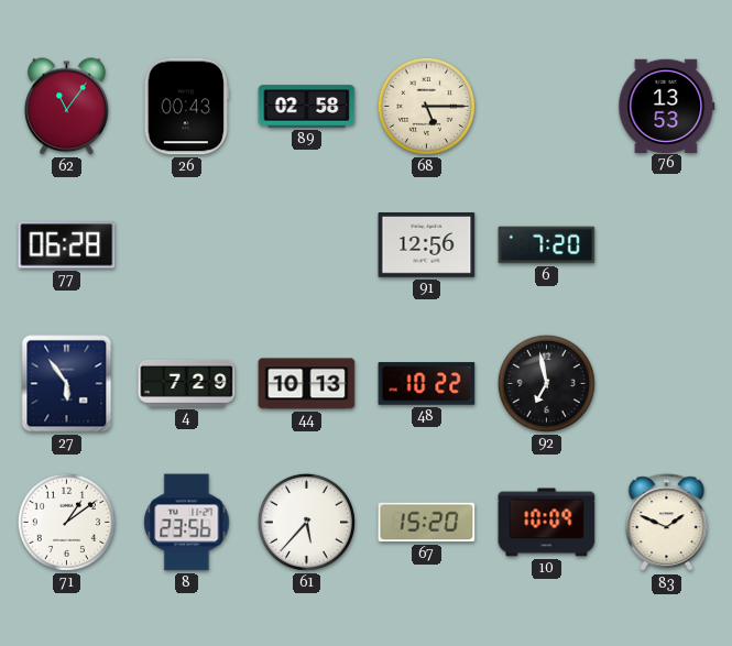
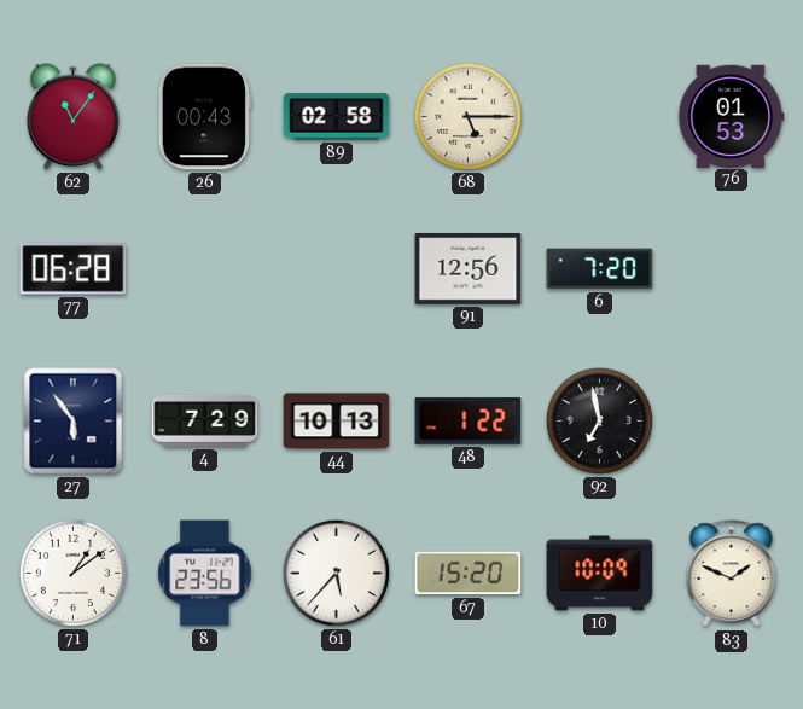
76: 13:53 -> 01:53 (732, 116)
48: 10:22 -> 1:22 (469, 422)
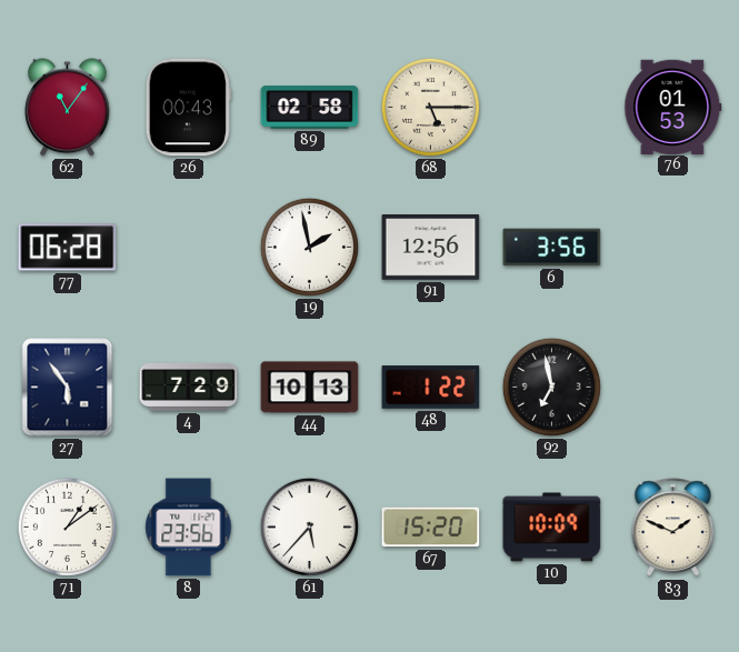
19: none -> 1:58 (309, 247)
6: 7:20 -> 3:56 (552, 248)
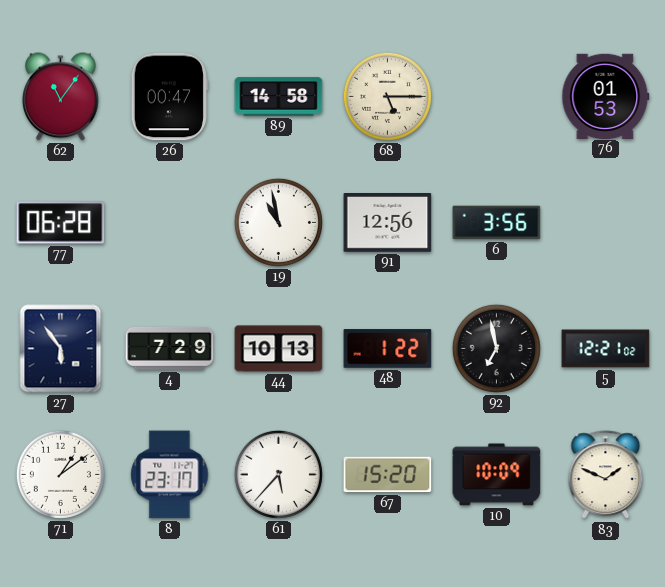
26: 00:43 -> 00:47 (169, 97)
89: 02:58 -> 14:58 (279, 97)
19: 1:58 -> 10:58 (278, 222)
5: none -> 12:21 (606, 349)
8: 23:56 -> 23:17 (170, 475)
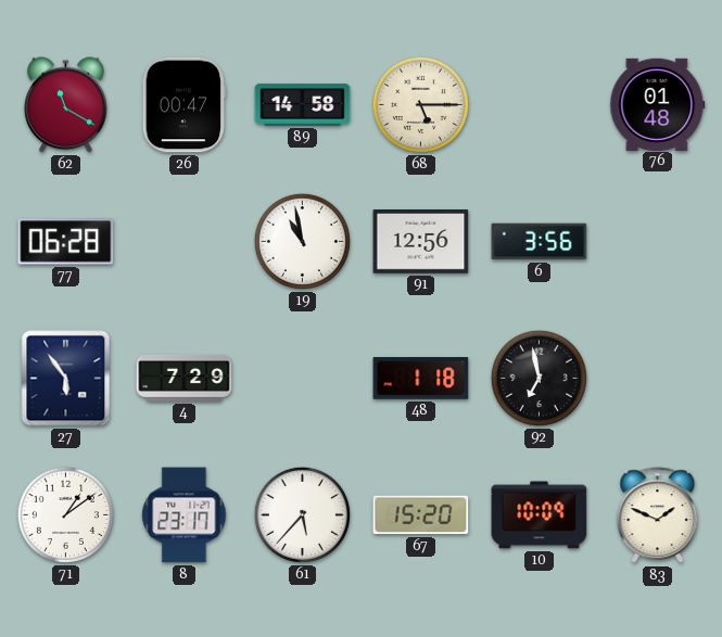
62: 11:06 -> 11:20 (65, 105)
76: 01:53 -> 01:48 (658, 104)
44: 10:13 -> none (279, 349)
48: 1:22 -> 1:18 (421, 379)
5: 12:21 -> none (606, 349)
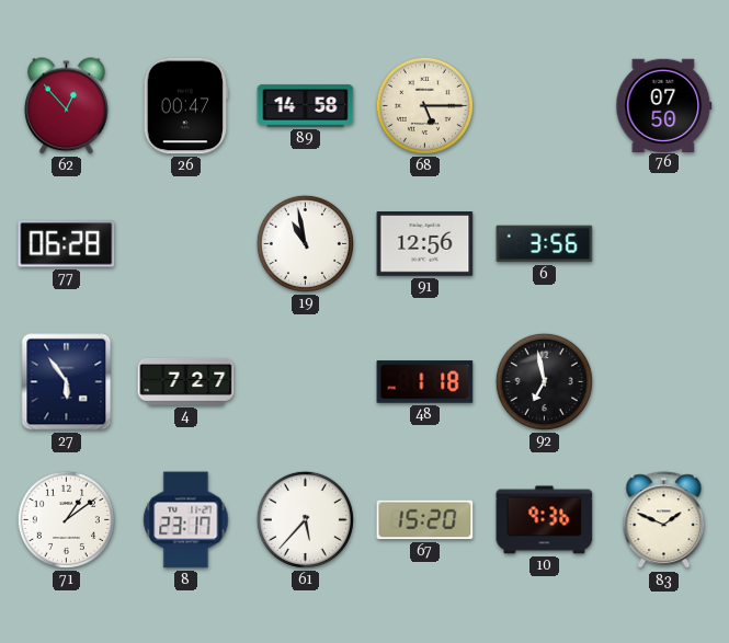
62: 11:20 -> 12:53 (66, 106)
76: 01:48 -> 07:50 (664, 105)
4: 7:29 -> 7:27 (186, 381)
10: 10:09 -> 9:36 (545, 520)
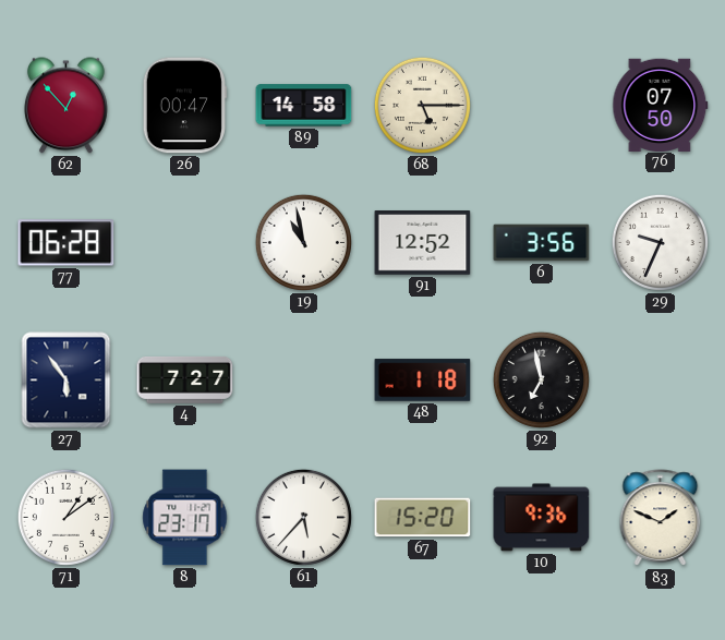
91: 12:56 -> 12:52 (423, 243)
29: none -> 9:34 (660, 242)
